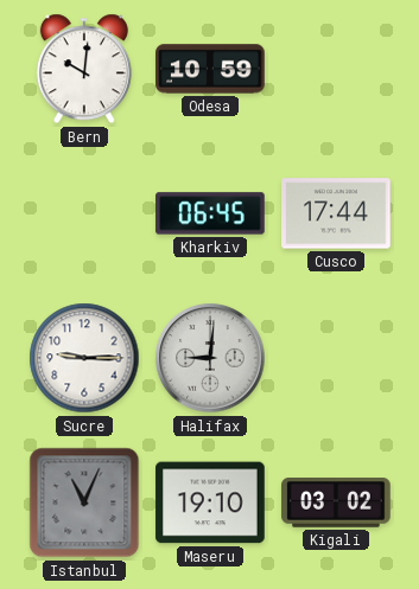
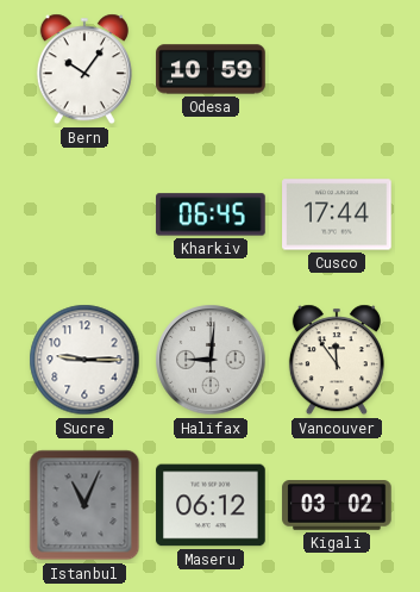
Bern: 10:01 -> 10:06 (84, 69)
Vancouver: none -> 11:54 (337, 360)
Maseru: 19:10 -> 06:12 (211, 505)
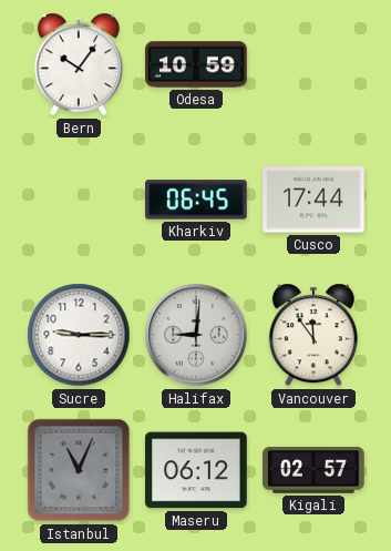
Kigali: 03:02 -> 02:57 (313, 471)
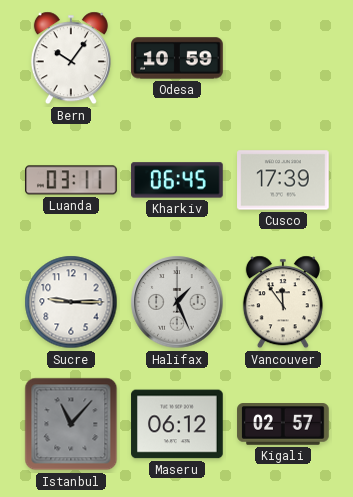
Luanda: none -> 03:11 (71, 180)
Cusco: 17:44 -> 17:39 (283, 180)
Halifax: 9:01 -> 1:26 (177, 302)
Istanbul: 11:04 -> 11:07 (71, 424)
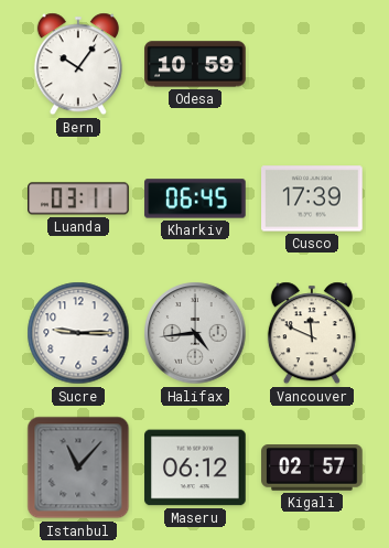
Halifax: 1:26 -> 4:44 (195, 333)
Vancouver: 11:54 -> 11:49 (312, 333)
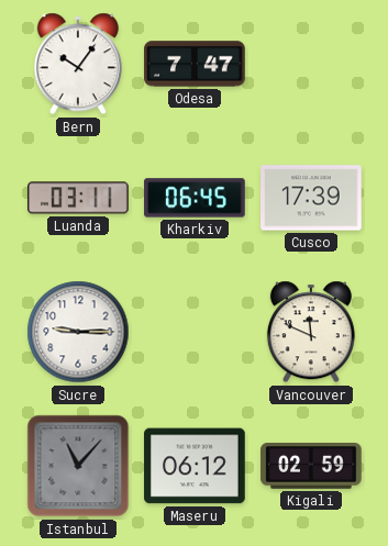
Odesa: 10:59 -> 7:47 (195, 64)
Halifax: 4:44 -> none (195, 333)
Kigali: 02:57 -> 02:59 (311, 467)
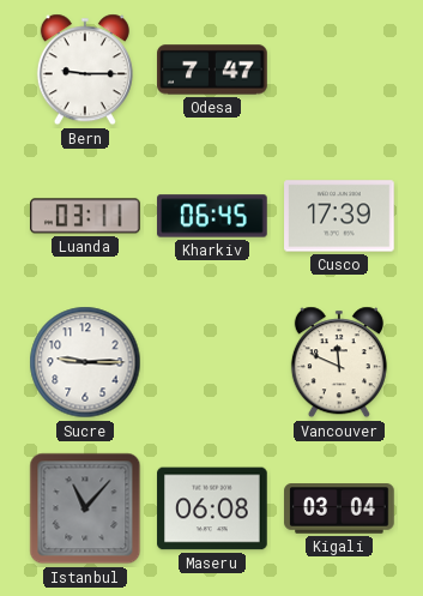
Bern: 10:06 -> 9:15 (85, 70)
Maseru: 06:12 -> 06:08 (212, 508)
Kigali: 02:59 -> 03:04 (339, 510)
